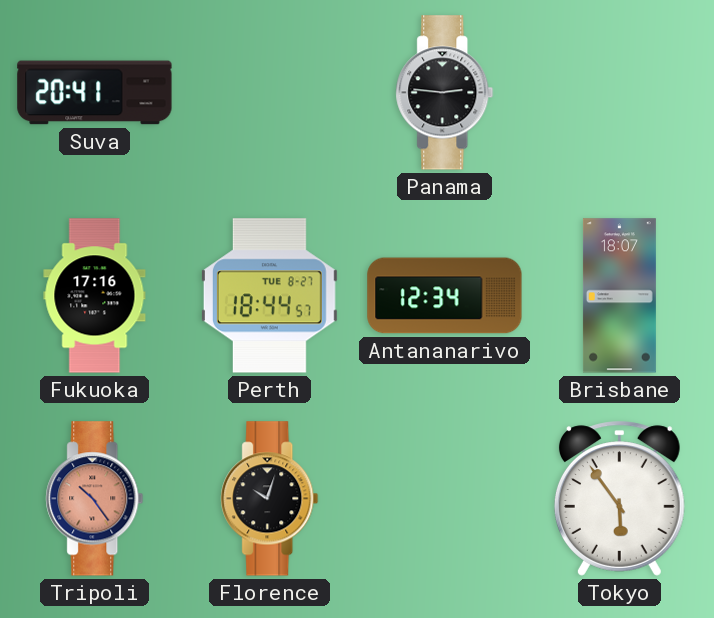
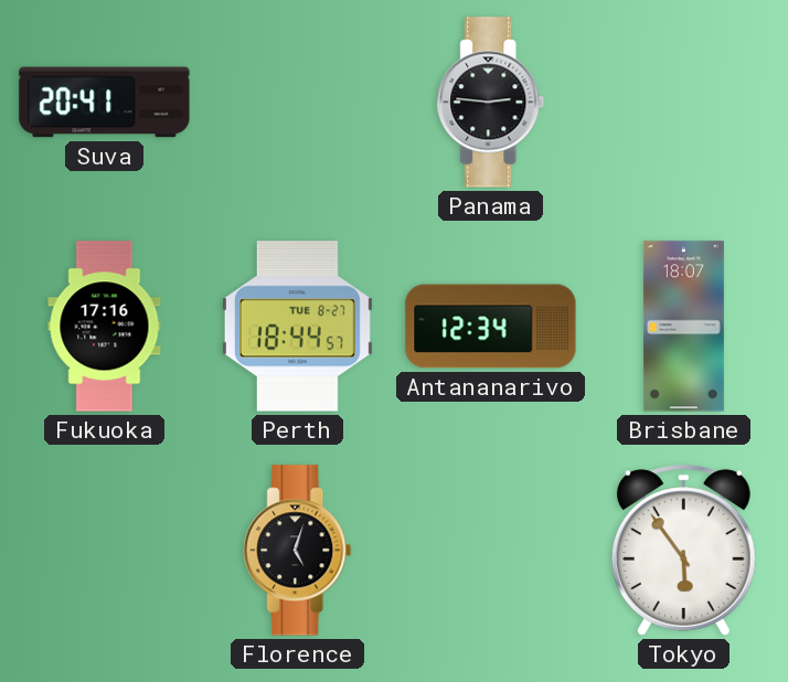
Tripoli: 10:24 -> none (95, 499)
Florence: 10:03 -> 5:03 (298, 551)
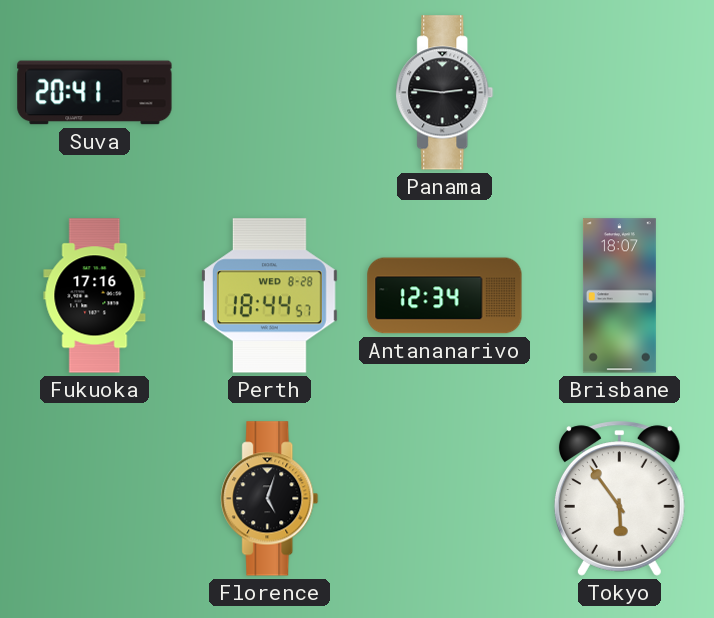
Perth date: TUE 8-27 -> WED 8-28 (269, 296)
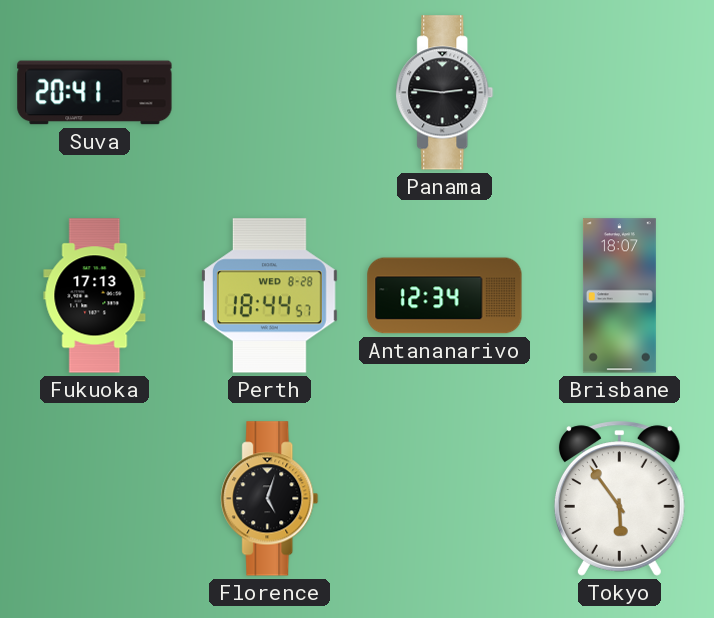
Fukuoka: 17:16 -> 17:13 (95, 296)
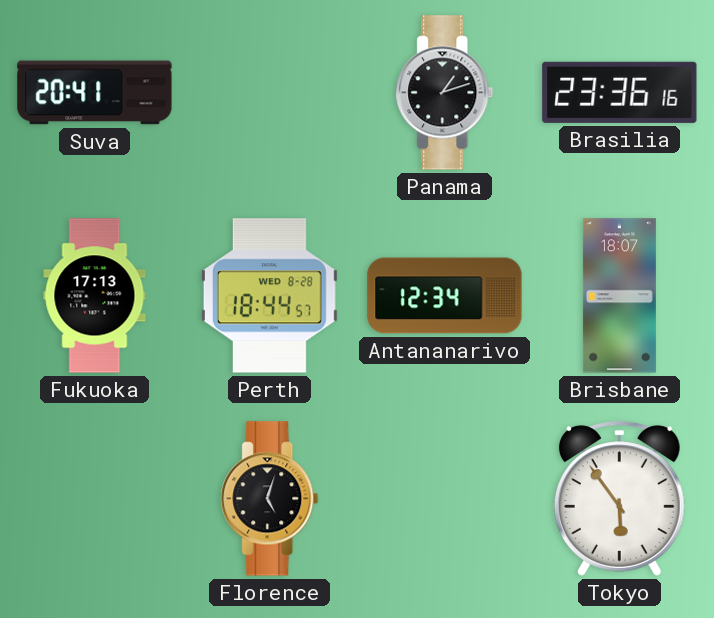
Panama: 2:46 -> 1:12 (445, 93)
Brasilia: none -> 23:36 (620, 92)
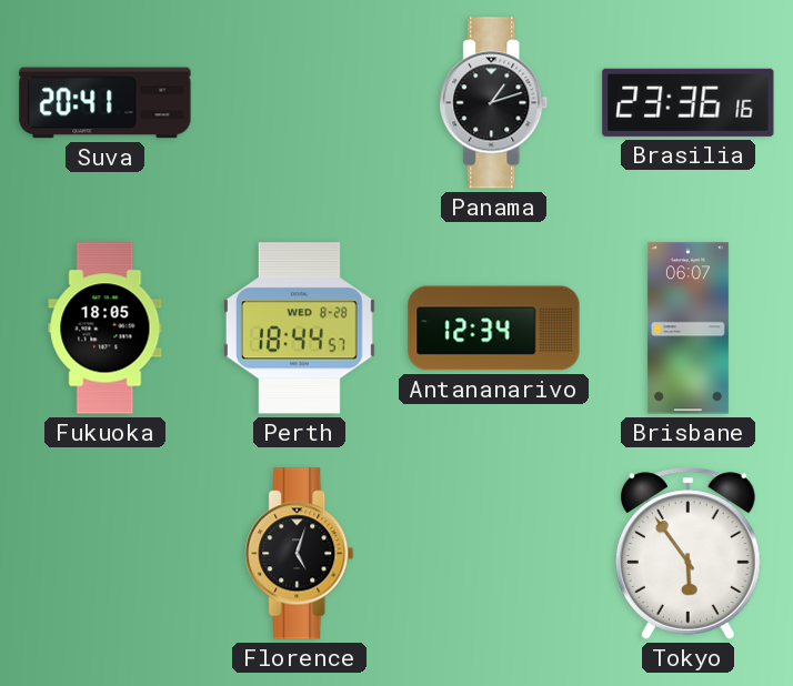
Fukuoka: 17:13 -> 18:05 (106, 329)
Brisbane: 18:07 -> 06:07 (687, 329)
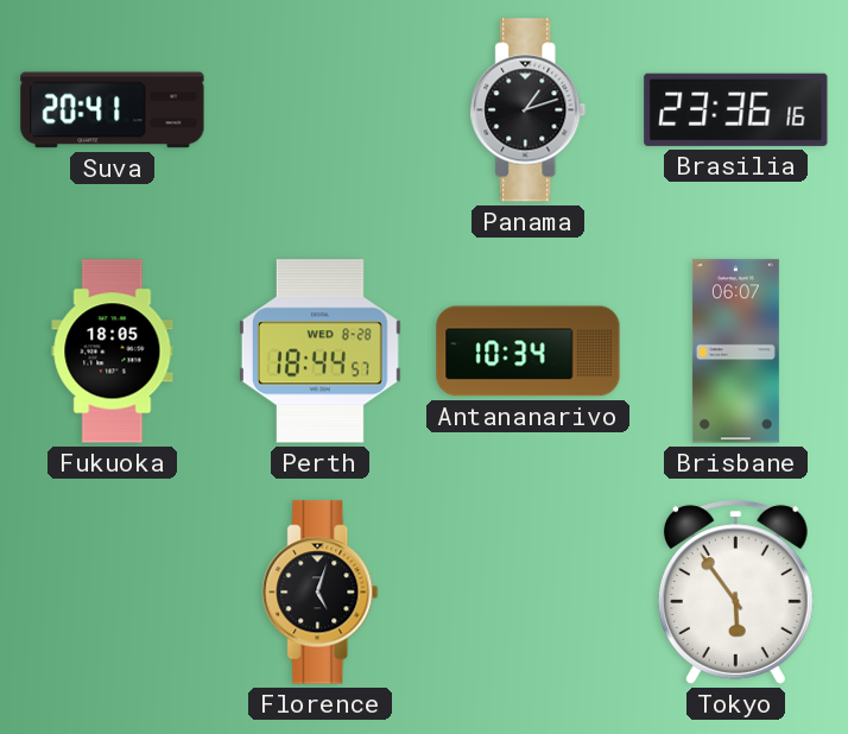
Antananarivo: 12:34 -> 10:34 (529, 352)
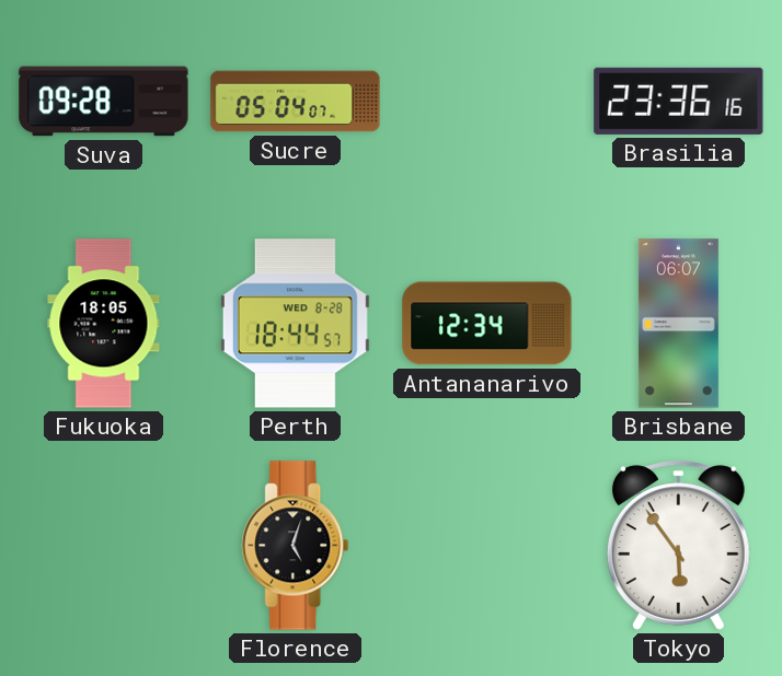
Suva: 20:41 -> 09:28 (104, 102)
Sucre: none -> 05:04 (296, 102)
Panama: 1:12 -> none (529, 110)
Antananarivo: 10:34 -> 12:34 (487, 324)
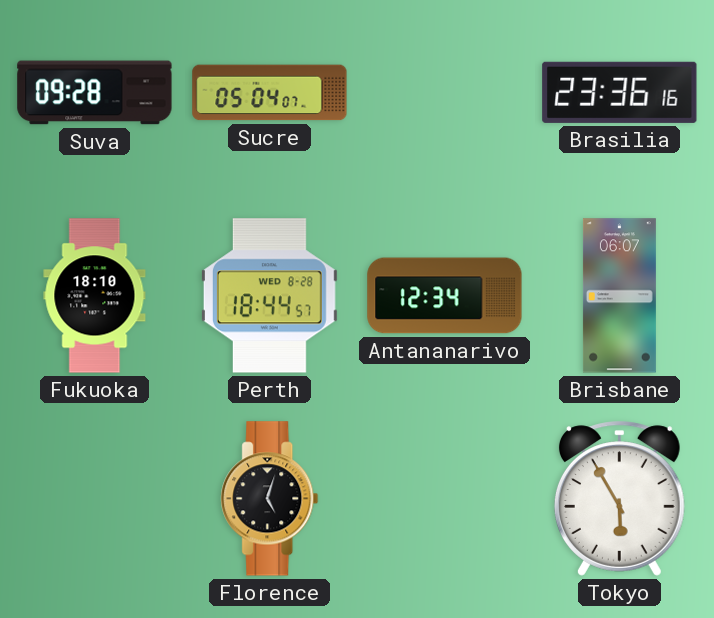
Fukuoka: 18:05 -> 18:10 (95, 296)
Tokyo: 5:54 -> 5:55 (619, 499)
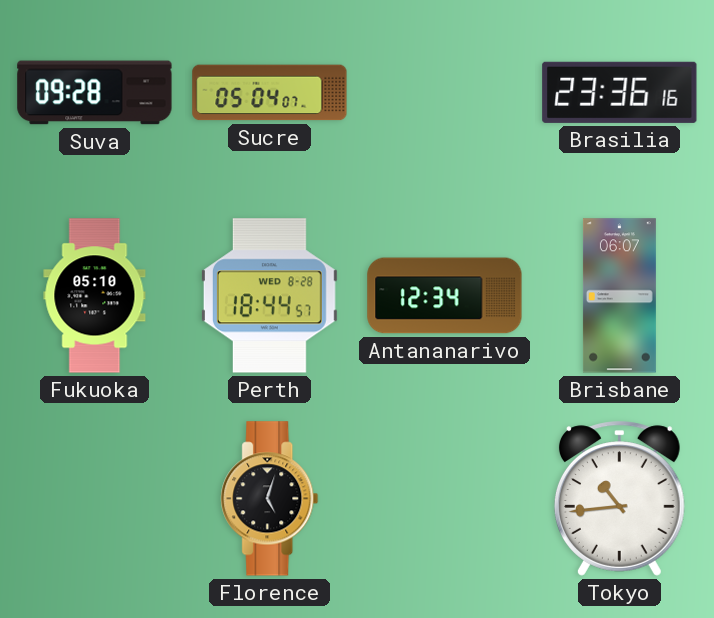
Fukuoka: 18:10 -> 05:10 (95, 296)
Tokyo: 5:55 -> 10:44 (619, 499)
